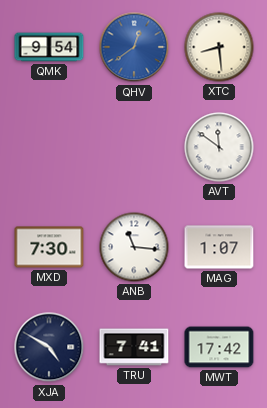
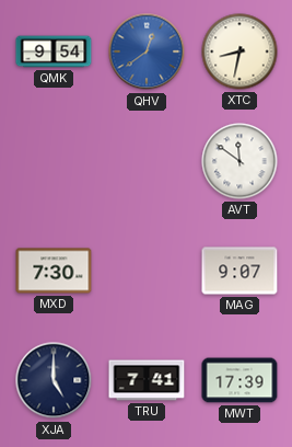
XTC: 8:29 -> 8:32 (240, 51)
ANB: 11:16 -> none (134, 247)
MAG: 1:07 -> 9:07 (240, 271)
XJA: 4:50 -> 5:00 (54, 380)
MWT: 17:42 -> 17:39 (240, 380)
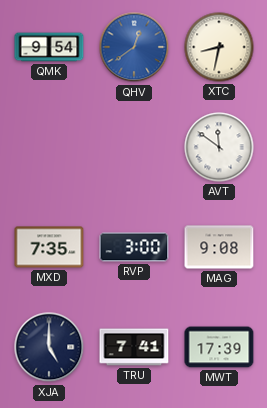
MXD: 7:30 -> 7:35 (49, 247)
RVP: none -> 3:00 (134, 247)
MAG: 9:07 -> 9:08 (219, 247)
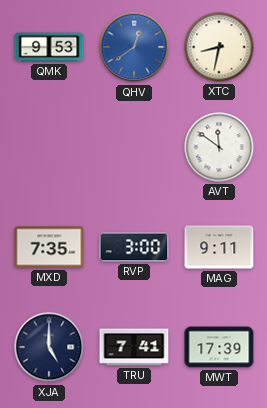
QMK: 9:54 -> 9:53 (49, 47)
MAG: 9:08 -> 9:11 (219, 247)
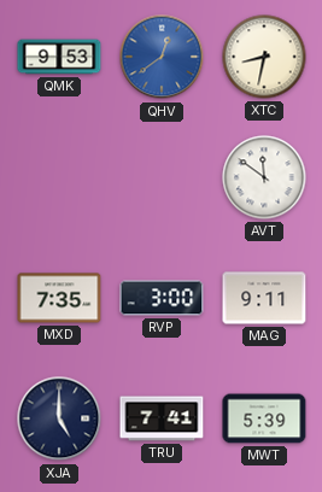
MWT: 17:39 -> 5:39 (264, 418)
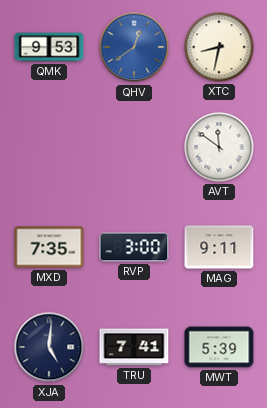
XJA: 5:00 -> 5:01 (49, 347)
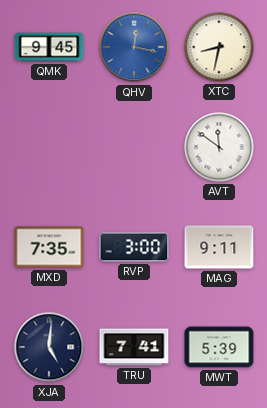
QMK: 9:53 -> 9:45 (49, 47)
QHV: 12:39 -> 12:17 (134, 47)
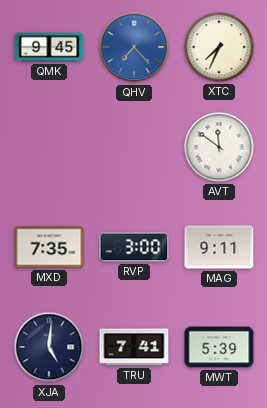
QHV: 12:17 -> 7:23 (134, 47)
XTC: 8:32 -> 7:34 (219, 47)
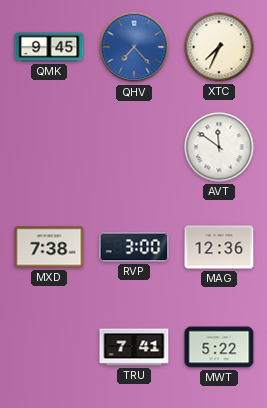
MXD: 7:35 -> 7:38 (49, 247)
MAG: 9:11 -> 12:36 (219, 247)
XJA: 5:01 -> none (49, 347)
MWT: 5:39 -> 5:22 (219, 347)
